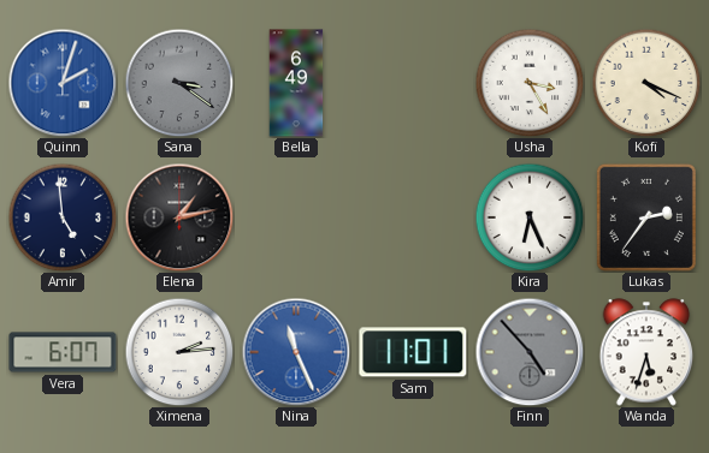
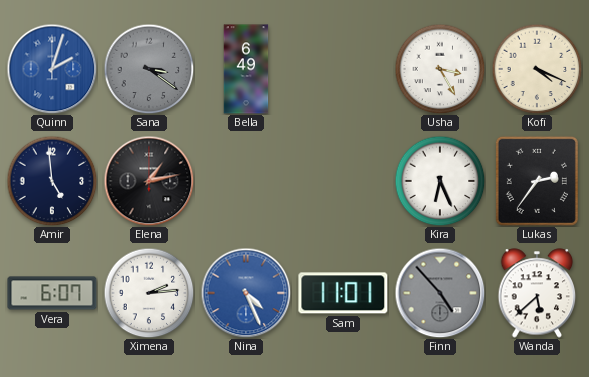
Nina: 11:26 -> 4:26 (246, 293)
Wanda: 5:33 -> 5:38 (537, 293)
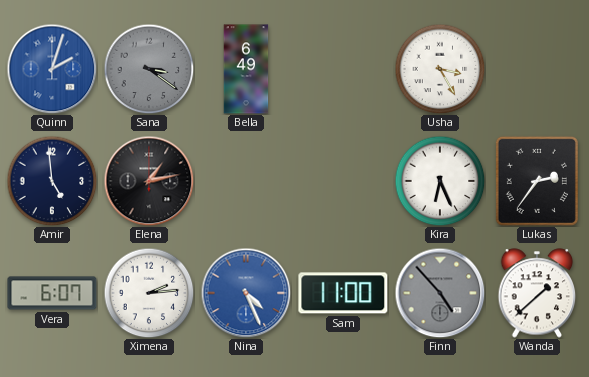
Kofi: 4:19 -> none (537, 69)
Sam: 11:01 -> 11:00 (343, 293)
Wanda: 5:38 -> 1:38 (537, 293)
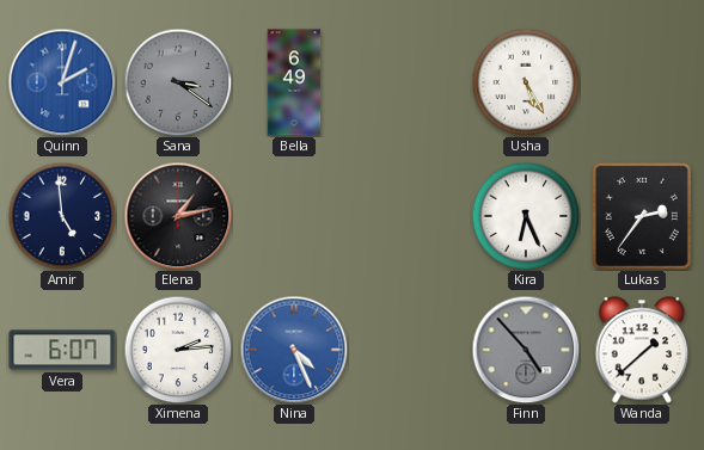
Usha: 3:25 -> 5:25 (526, 82)
Sam: 11:00 -> none (343, 293)
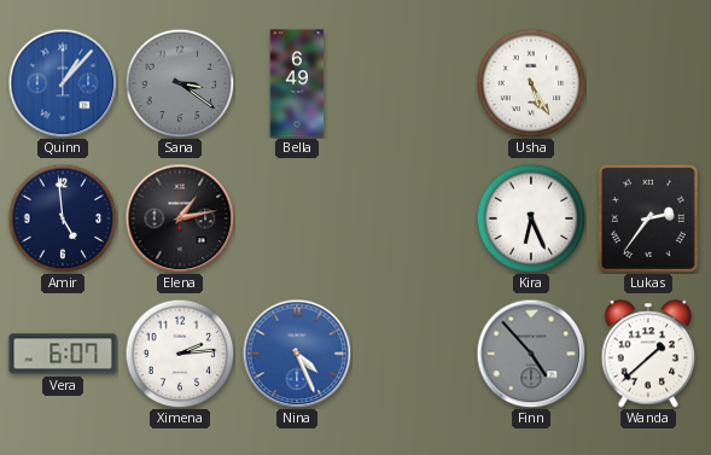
Quinn: 2:03 -> 1:07 (63, 83)
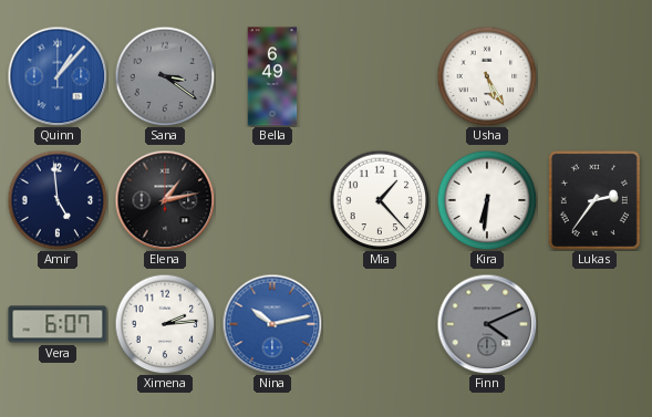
Mia: none -> 1:23 (380, 200)
Kira: 6:26 -> 6:31 (487, 200)
Nina: 4:26 -> 10:13 (272, 324)
Finn: 4:53 -> 4:11 (487, 324)
Wanda: 1:38 -> none (648, 354)
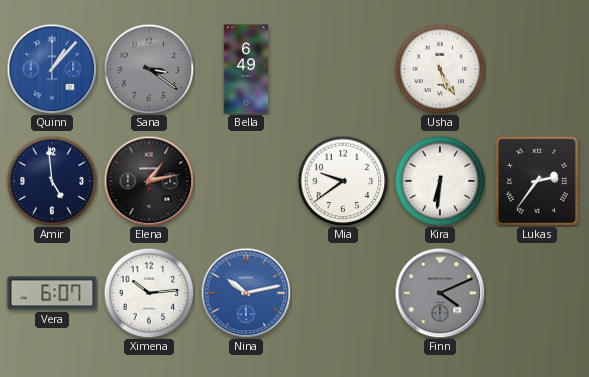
Mia: 1:23 -> 9:39 (343, 181)
Ximena: 2:14 -> 10:14 (149, 293)
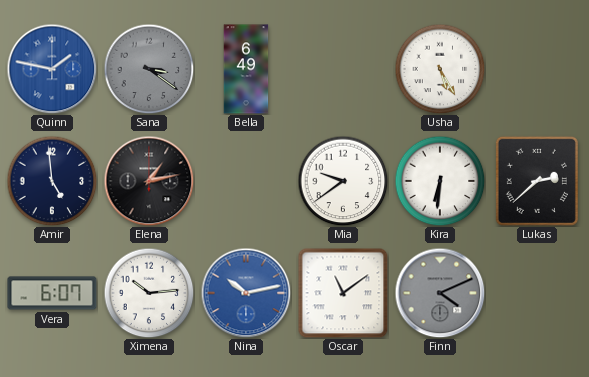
Quinn: 1:07 -> 1:47 (52, 69)
Lukas: 2:36 -> 2:38 (537, 181)
Oscar: none -> 11:09 (343, 293)
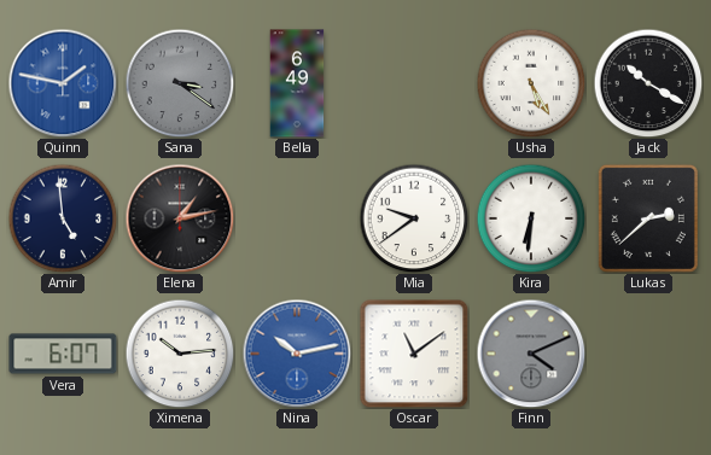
Jack: none -> 10:20 (648, 83)
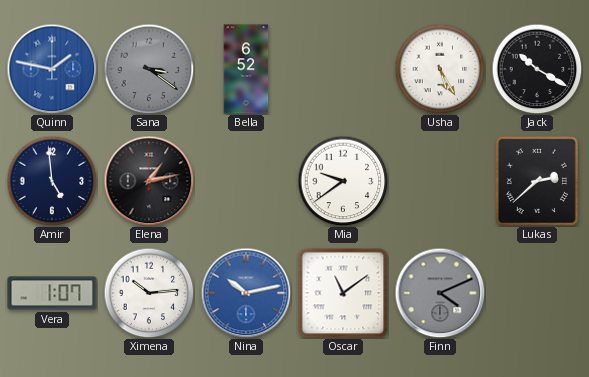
Bella: 6:49 -> 6:52 (246, 69)
Kira: 6:31 -> none (531, 218)
Vera: 6:07 -> 1:07 (52, 293)
